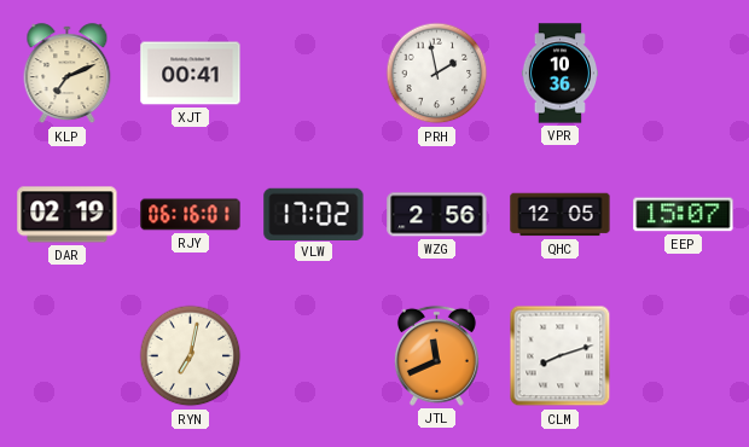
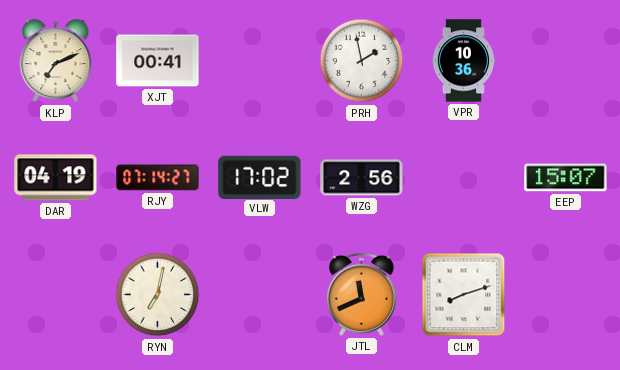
DAR: 02:19 -> 04:19 (56, 178)
RJY: 06:16 -> 07:14 (158, 178)
QHC: 12:05 -> none (561, 215)
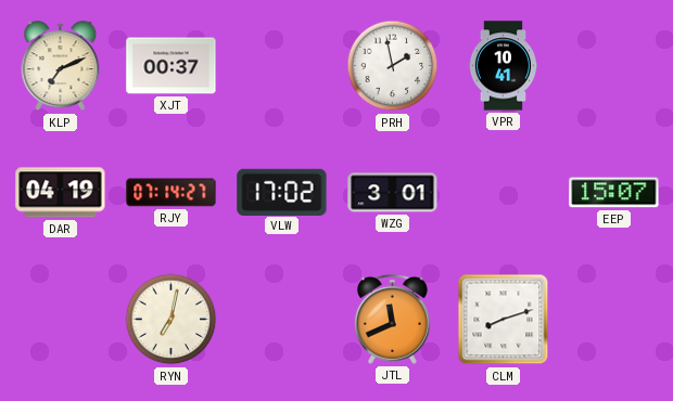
XJT: 00:41 -> 00:37 (172, 66)
VPR: 10:36 -> 10:41 (503, 66)
WZG: 2:56 -> 3:01 (393, 193)
